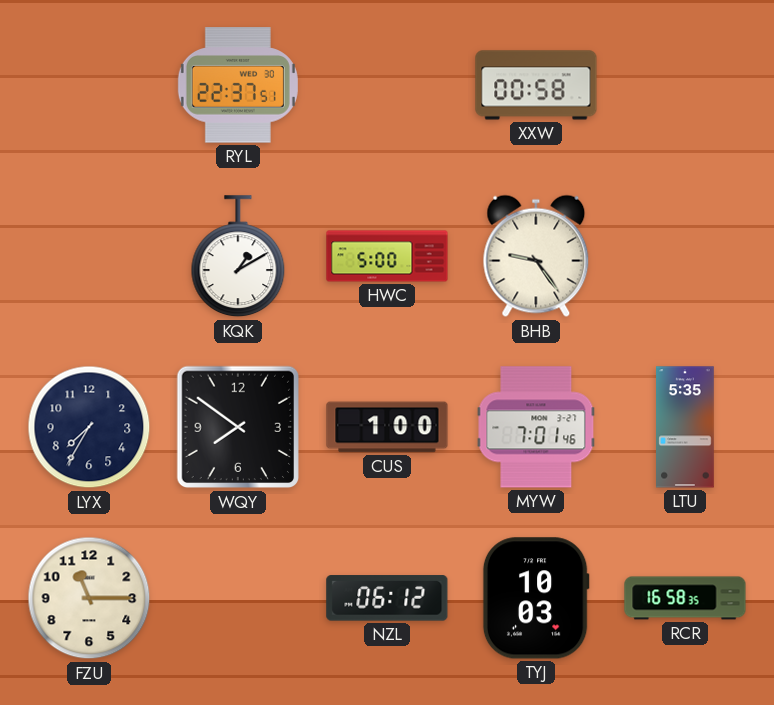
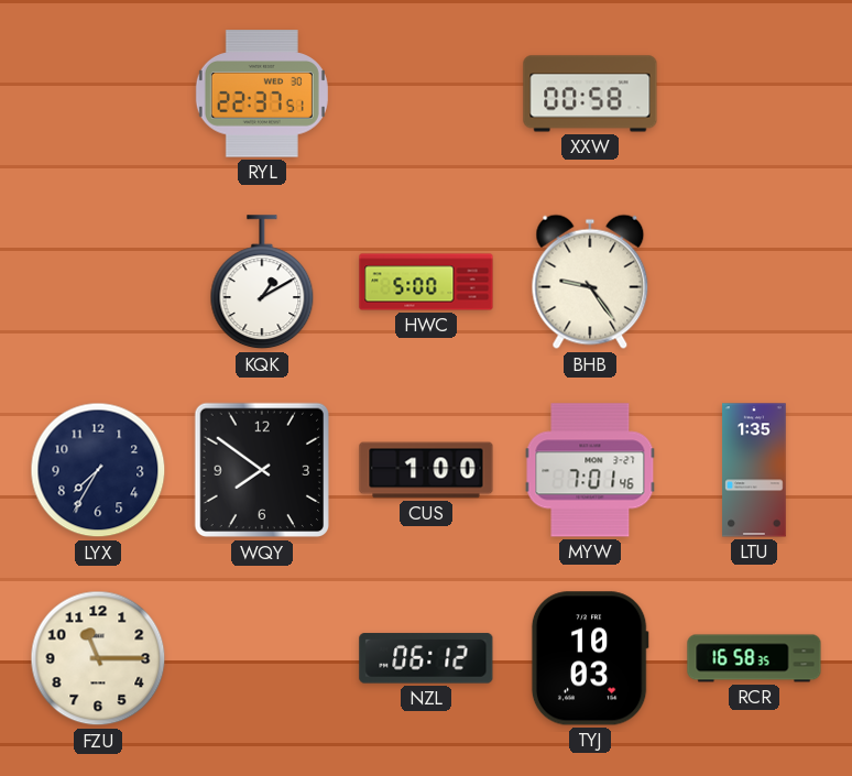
LTU: 5:35 -> 1:35 (754, 470)
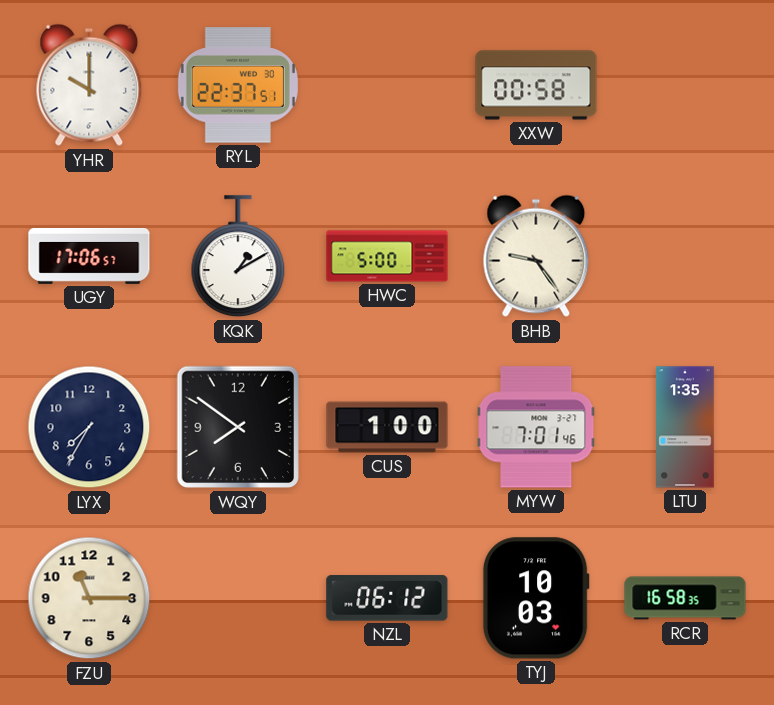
YHR: none -> 10:00 (89, 85)
UGY: none -> 17:06 (89, 256)
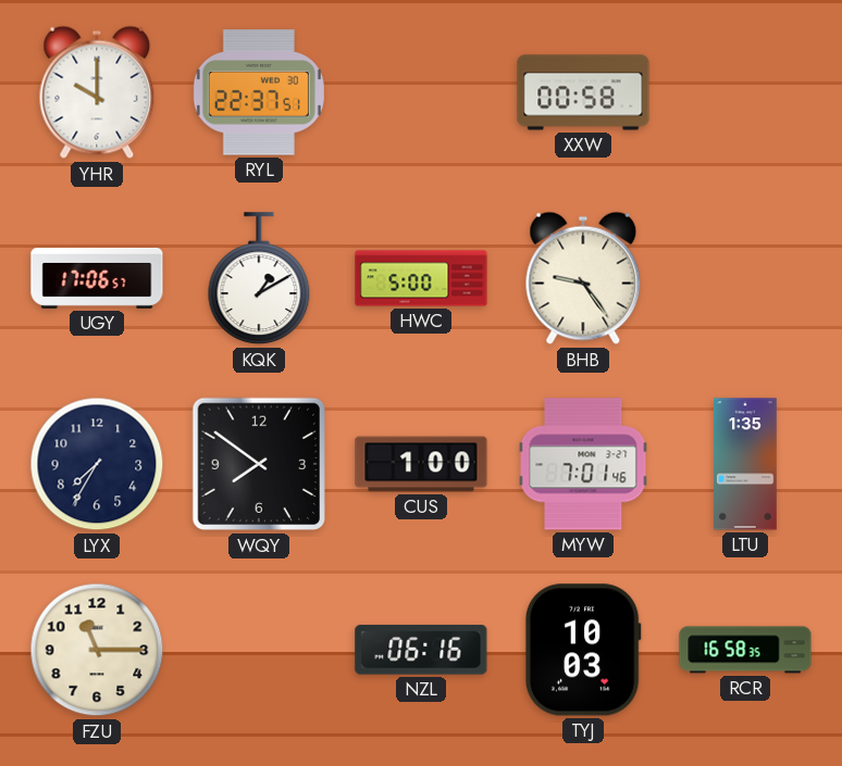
NZL: 06:12 -> 06:16 (421, 650)
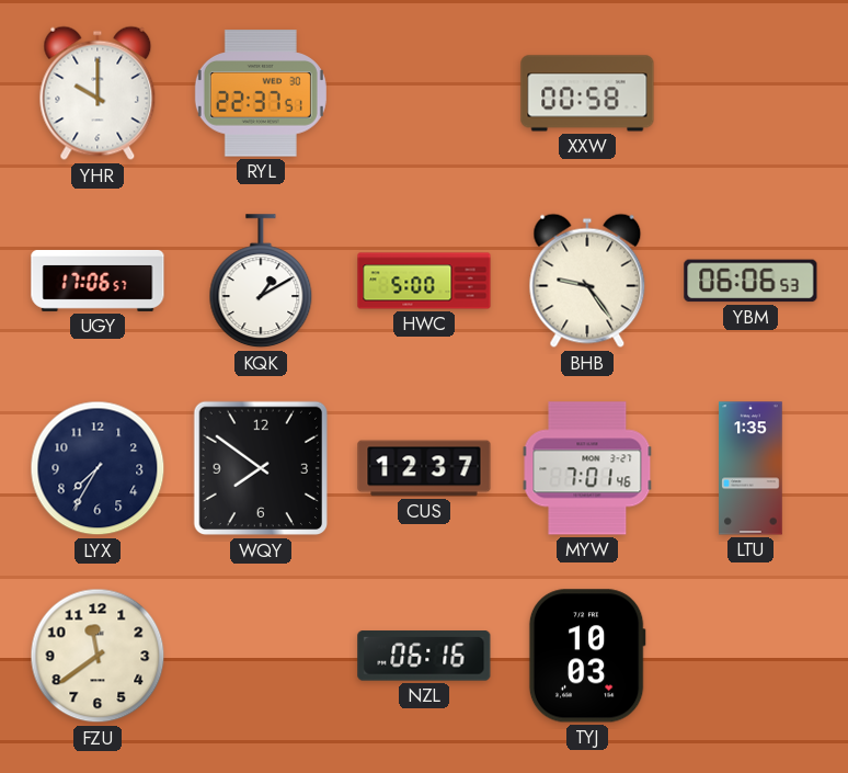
YBM: none -> 06:06 (750, 281)
CUS: 1:00 -> 12:37 (424, 468)
FZU: 11:15 -> 11:39 (98, 656)
RCR: 16:58 -> none (745, 650)
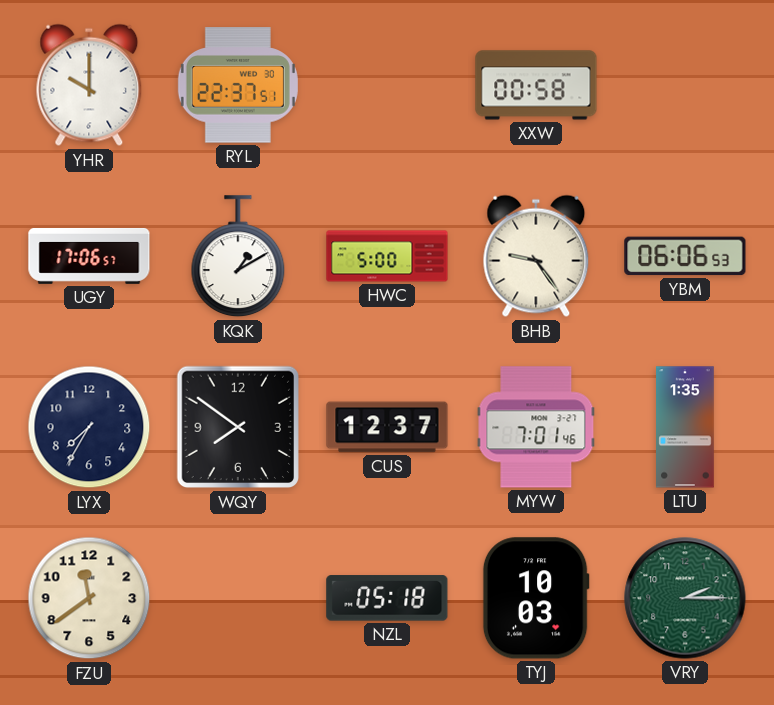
NZL: 06:16 -> 05:18 (387, 598)
VRY: none -> 2:15 (685, 598)
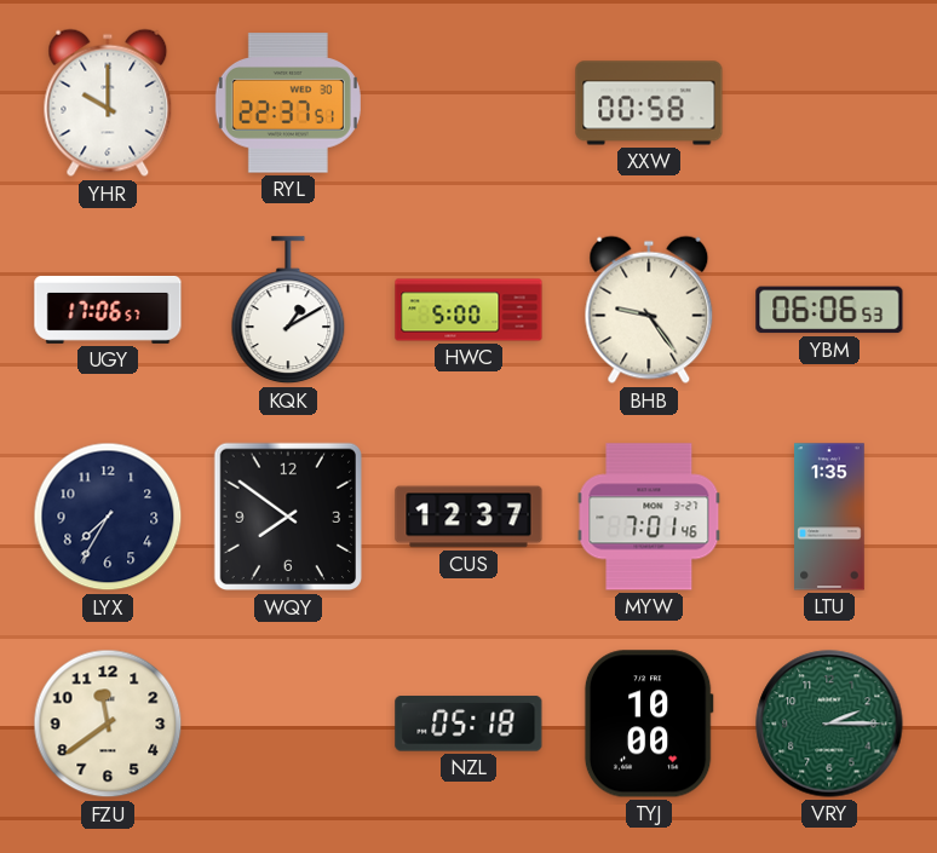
TYJ: 10:03 -> 10:00 (649, 724)
